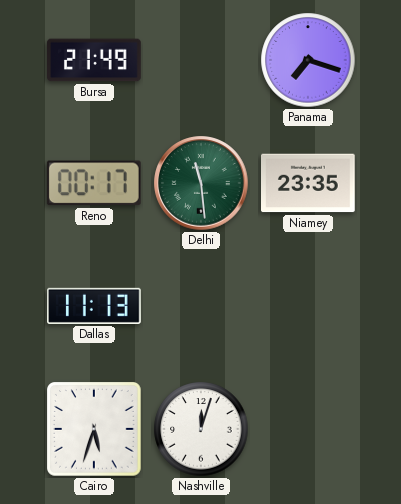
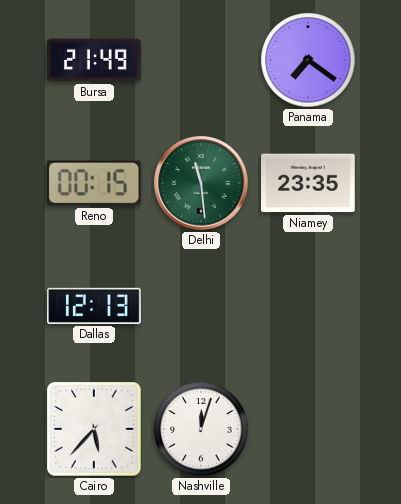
Panama: 7:18 -> 7:21 (308, 60)
Reno: 00:17 -> 00:15 (94, 183)
Dallas: 11:13 -> 12:13 (95, 306)
Cairo: 5:33 -> 5:37 (95, 430)
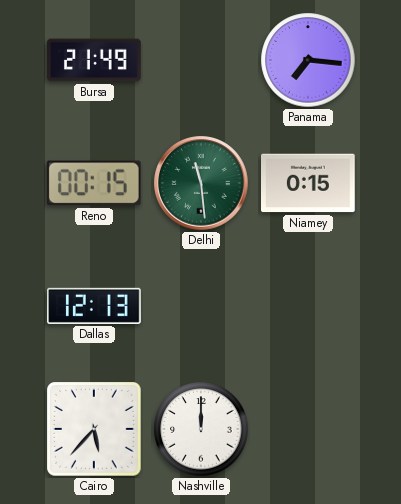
Panama: 7:21 -> 7:16 (308, 60)
Niamey: 23:35 -> 0:15 (309, 183)
Nashville: 12:03 -> 12:00 (201, 429)
